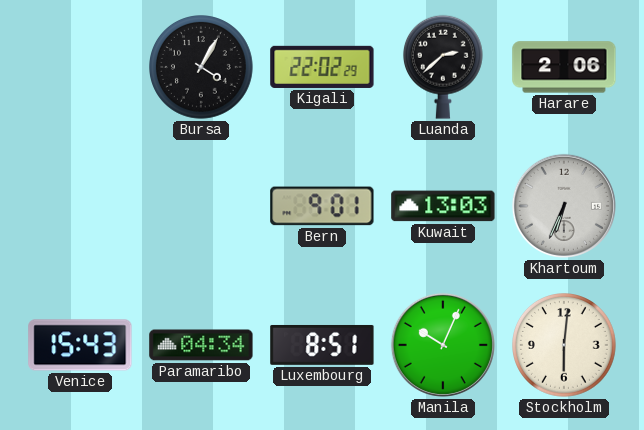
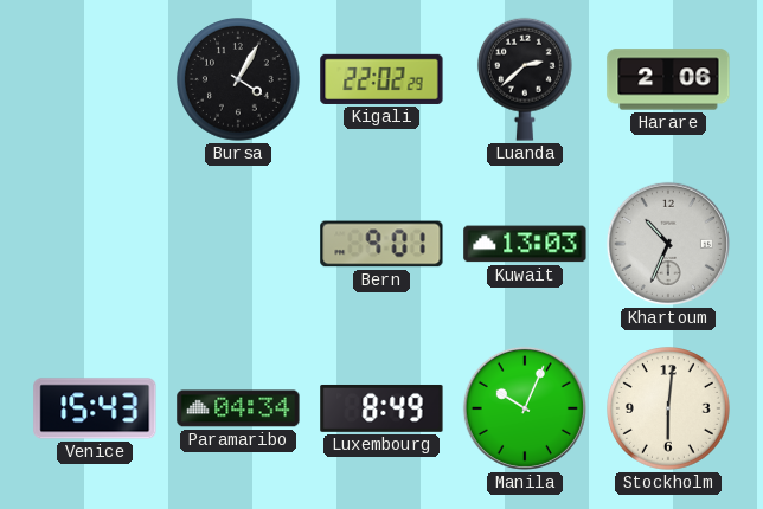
Khartoum: 6:34 -> 10:34 (668, 244)
Luxembourg: 8:51 -> 8:49 (381, 408)
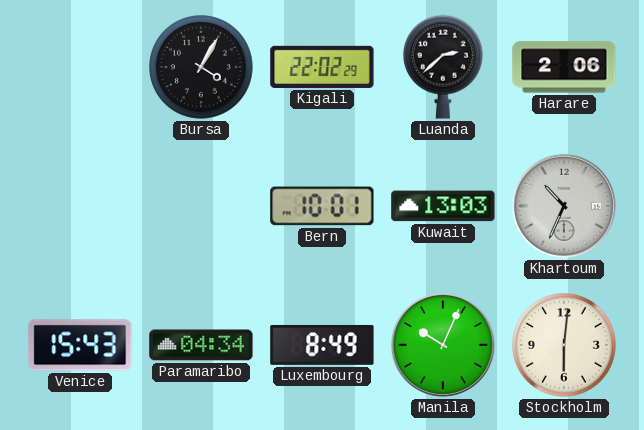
Bern: 9:01 -> 10:01 (322, 206)
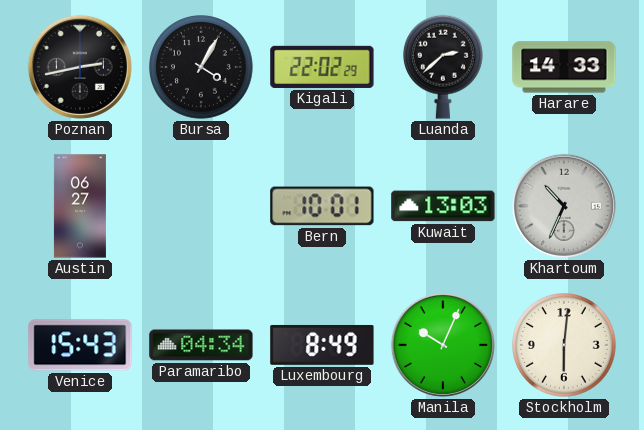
Poznan: none -> 2:43 (80, 67)
Harare: 2:06 -> 14:33 (564, 67)
Austin: none -> 06:27 (80, 206)
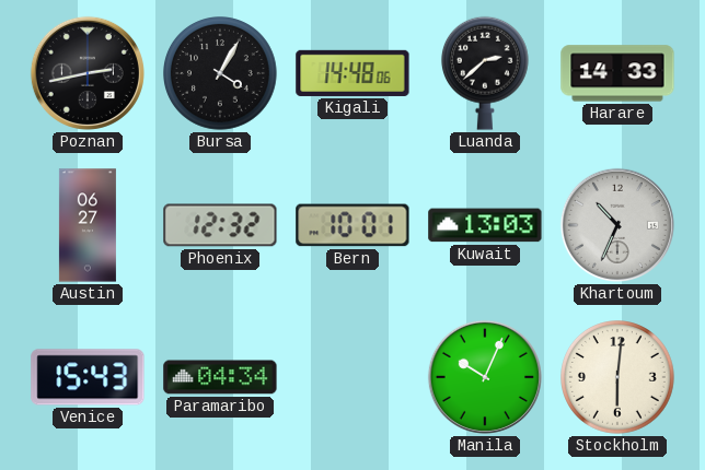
Kigali: 22:02 -> 14:48 (352, 73)
Phoenix: none -> 12:32 (220, 225)
Luxembourg: 8:49 -> none (322, 345)
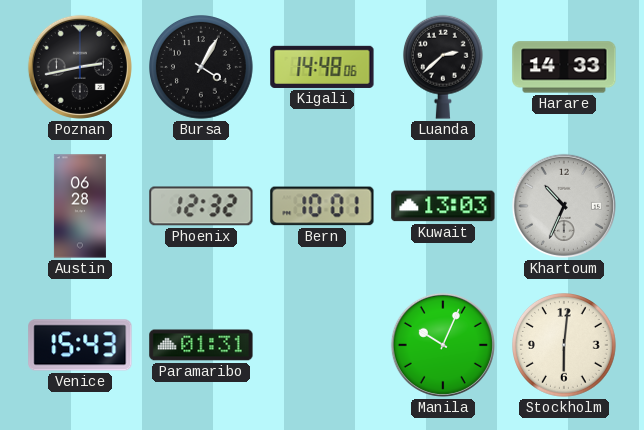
Austin: 06:27 -> 06:28 (80, 206)
Paramaribo: 04:34 -> 01:31 (201, 345)
